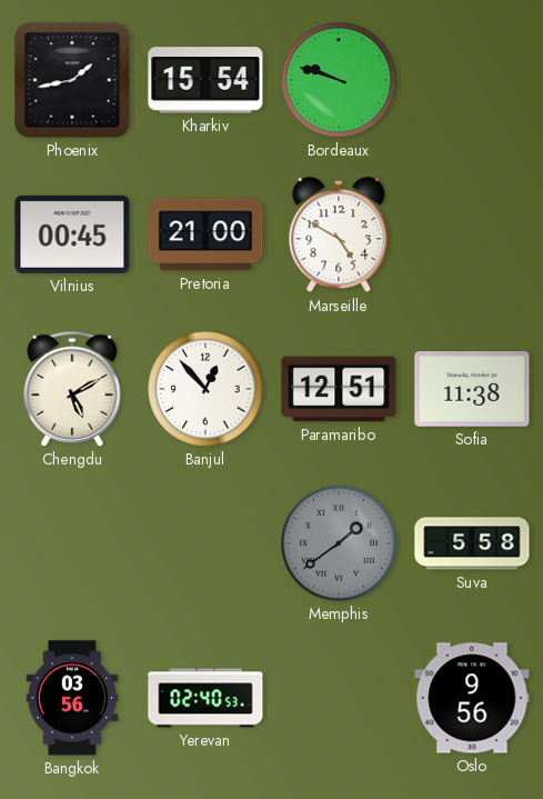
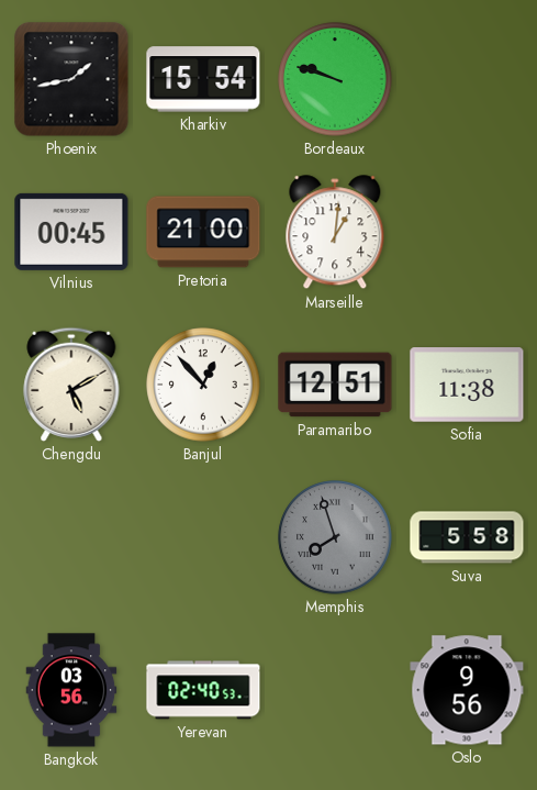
Marseille: 4:50 -> 1:01 (335, 233)
Memphis: 1:39 -> 7:57 (335, 537)
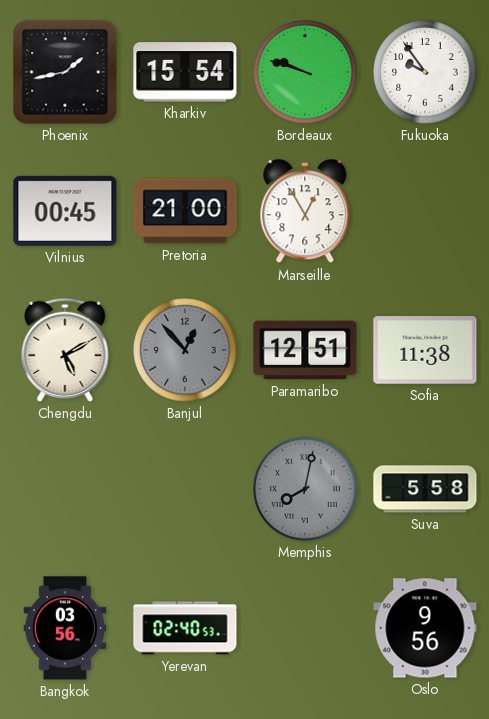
Fukuoka: none -> 9:54 (425, 72)
Marseille: 1:01 -> 12:55 (305, 212)
Banjul dial: white -> grey (185, 350)
Memphis: 7:57 -> 8:02 (305, 489)
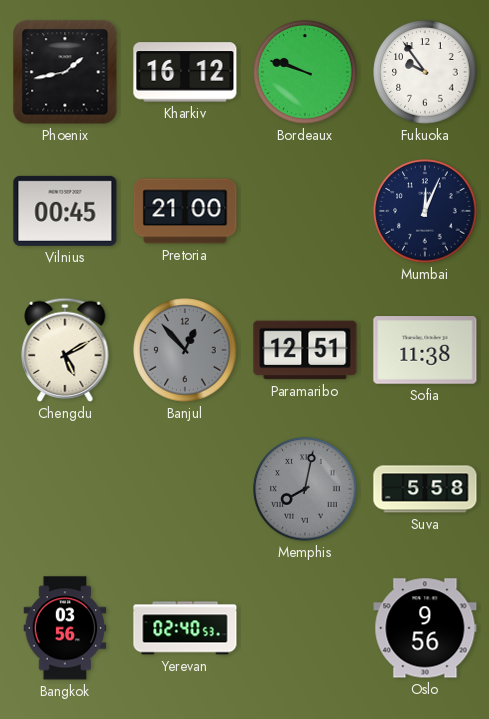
Kharkiv: 15:54 -> 16:12 (185, 72)
Marseille: 12:55 -> none (305, 212)
Mumbai: none -> 12:04 (425, 211)
